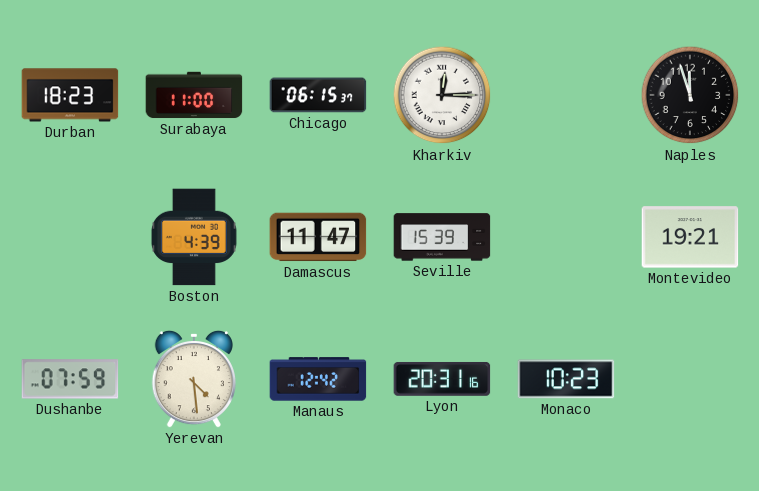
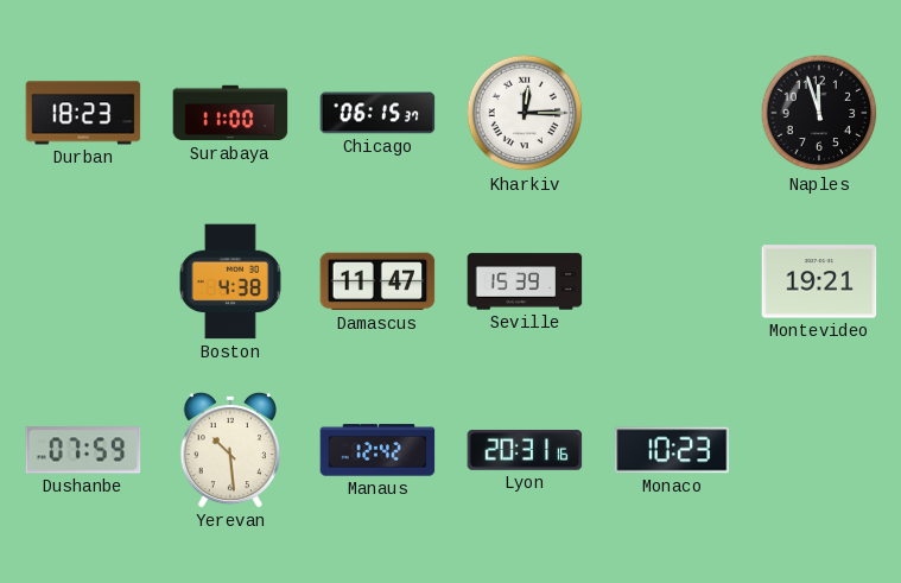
Boston: 4:39 -> 4:38 (230, 281)
Yerevan: 4:29 -> 10:29 (230, 450)
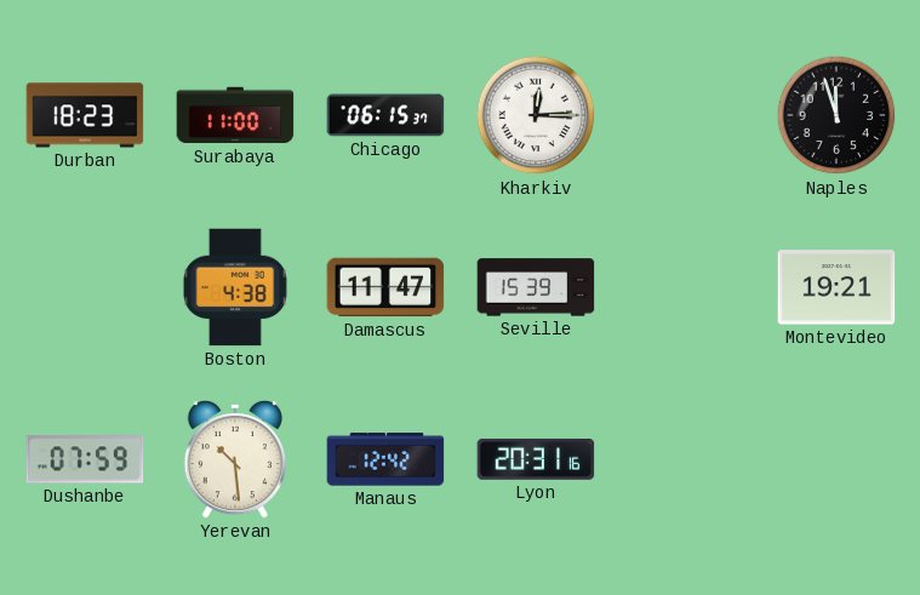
Monaco: 10:23 -> none (672, 450)
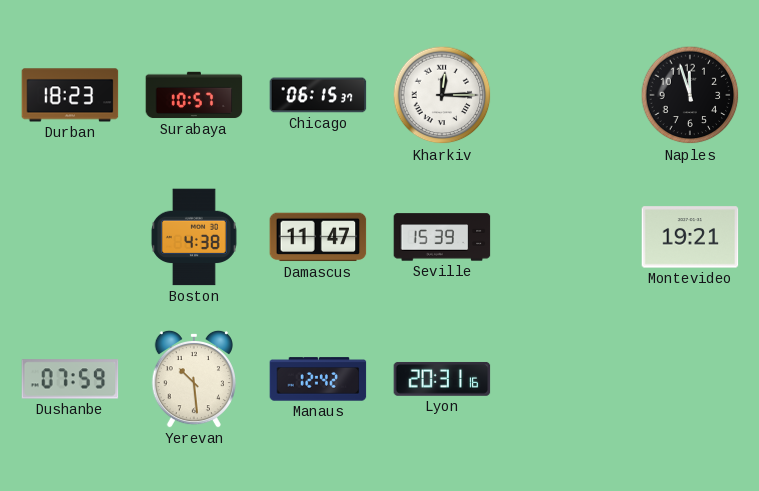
Surabaya: 11:00 -> 10:57 (194, 95)
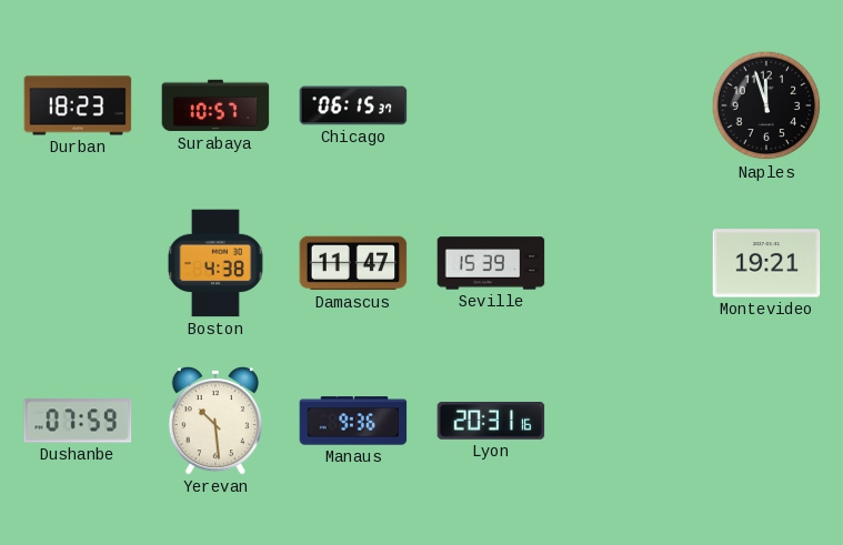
Kharkiv: 12:15 -> none (442, 95)
Manaus: 12:42 -> 9:36 (353, 421)
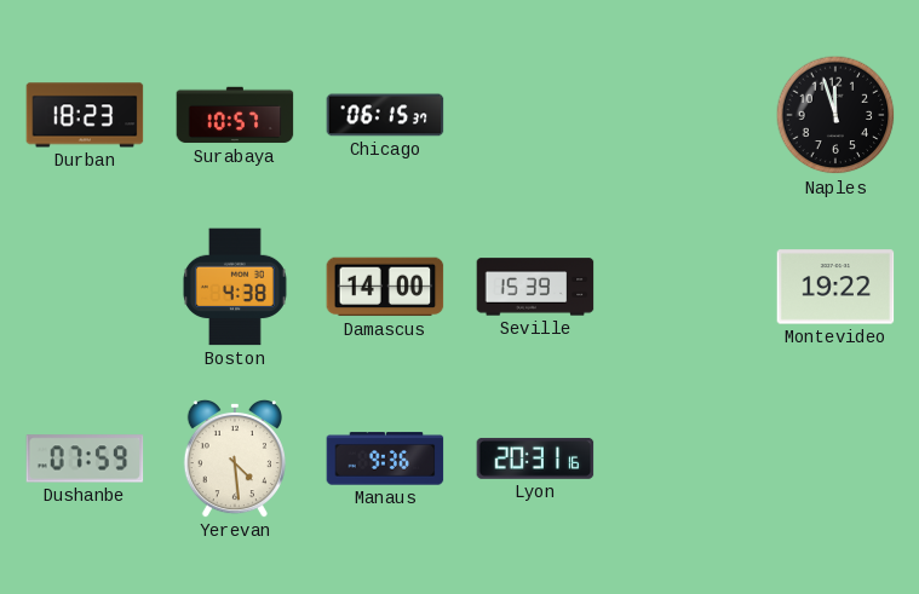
Damascus: 11:47 -> 14:00 (385, 287)
Montevideo: 19:21 -> 19:22 (835, 287)
Yerevan: 10:29 -> 4:29 (235, 459)
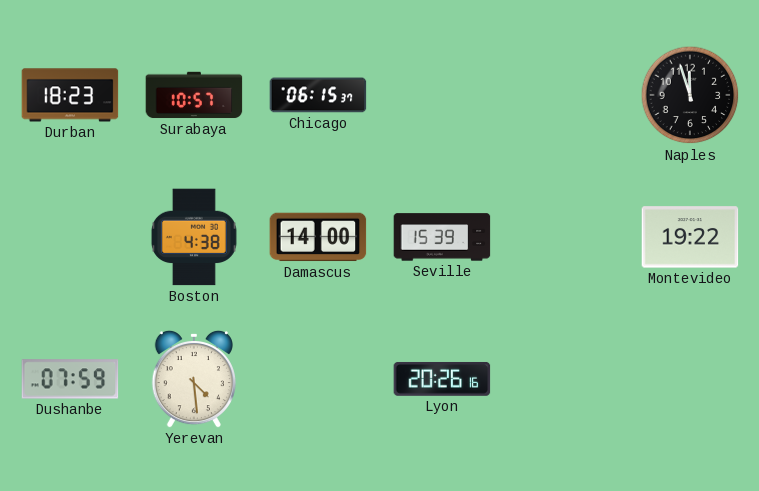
Manaus: 9:36 -> none (385, 459)
Lyon: 20:31 -> 20:26 (442, 379)
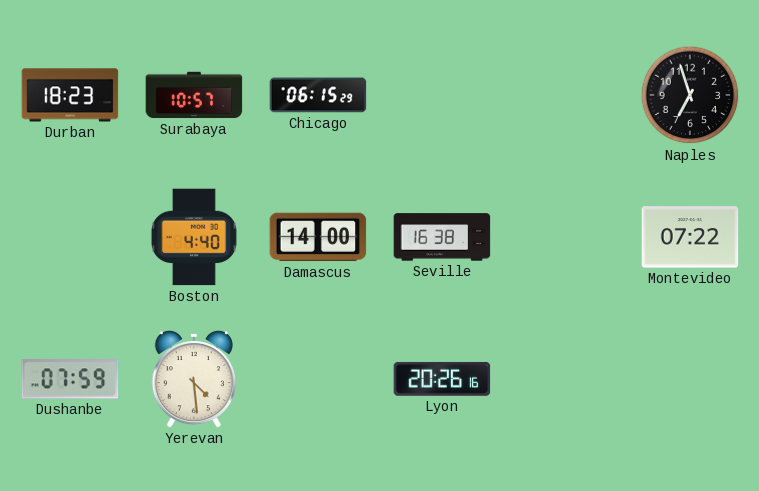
Chicago: 06:15:37 -> 06:15:29 (318, 95)
Naples: 11:57 -> 6:57 (690, 95)
Boston: 4:38 -> 4:40 (194, 237)
Seville: 15:39 -> 16:38 (442, 237)
Montevideo: 19:22 -> 07:22 (690, 237)
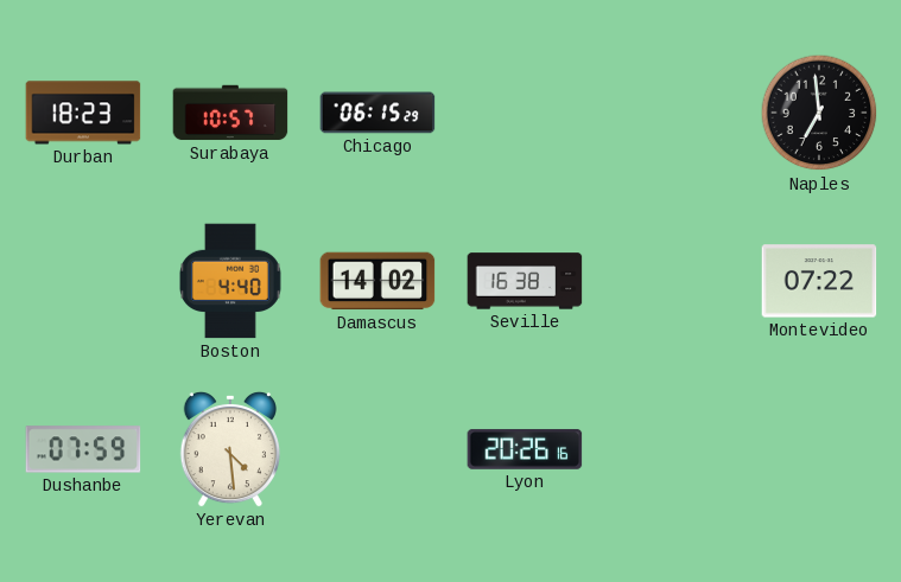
Naples: 6:57 -> 6:59 (819, 113)
Damascus: 14:00 -> 14:02 (377, 281)
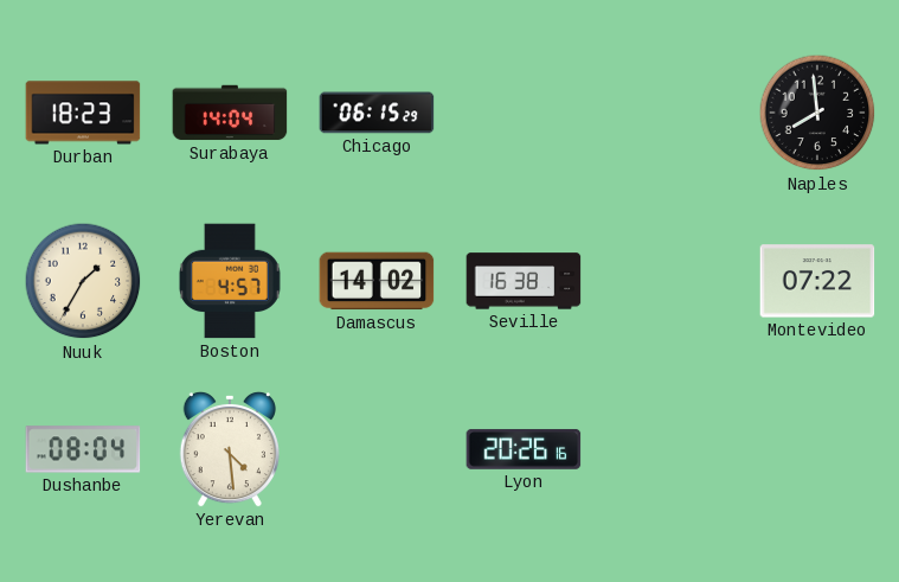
Surabaya: 10:57 -> 14:04 (230, 113)
Naples: 6:59 -> 7:59 (817, 113)
Nuuk: none -> 1:35 (83, 281)
Boston: 4:40 -> 4:57 (230, 281)
Dushanbe: 07:59 -> 08:04 (83, 449)
